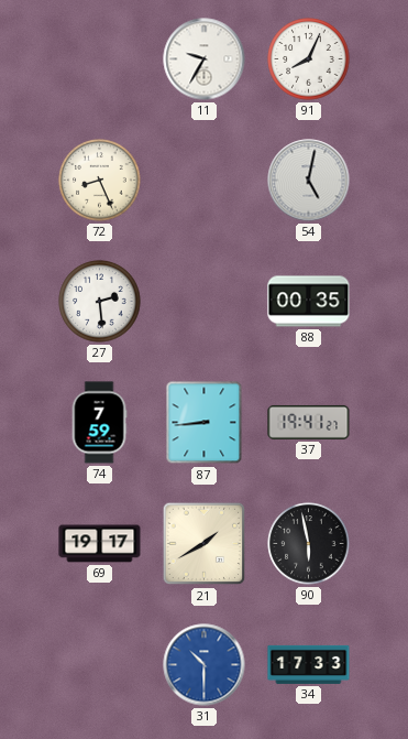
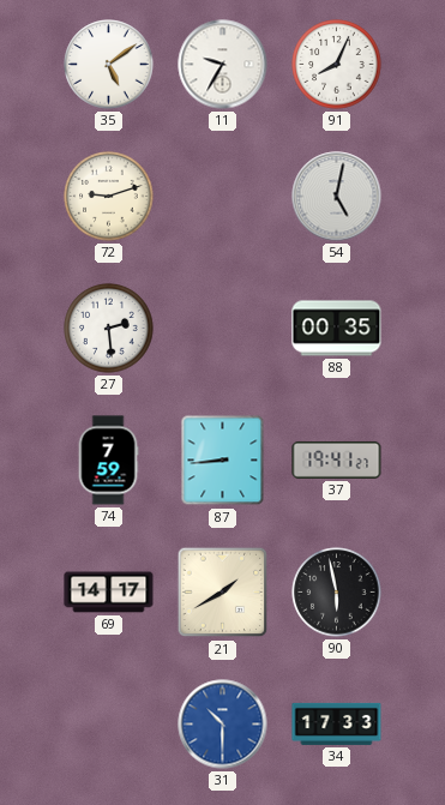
35: none -> 5:09 (109, 65)
72: 8:26 -> 9:12 (109, 197)
69: 19:17 -> 14:17 (109, 593)
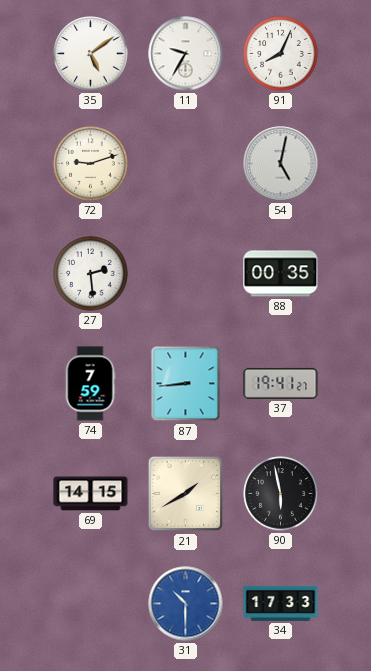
69: 14:17 -> 14:15 (91, 494)
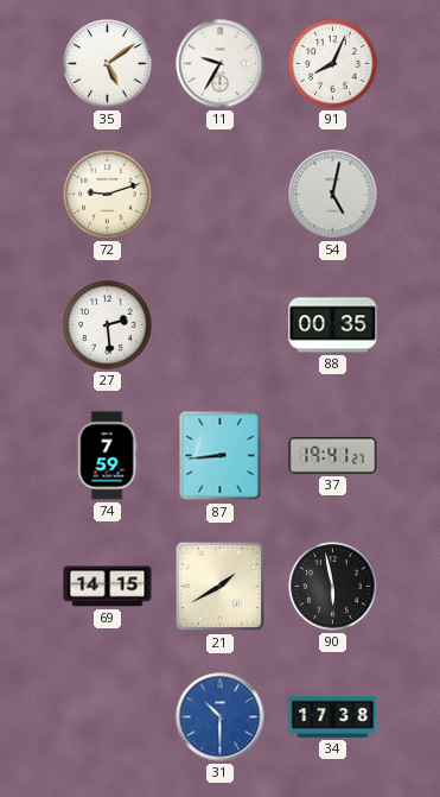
34: 17:33 -> 17:38 (333, 716)
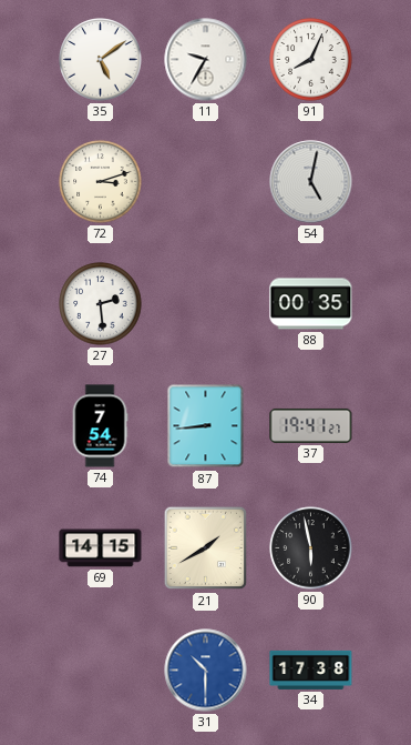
72: 9:12 -> 3:12 (101, 182)
74: 7:59 -> 7:54 (100, 426)
